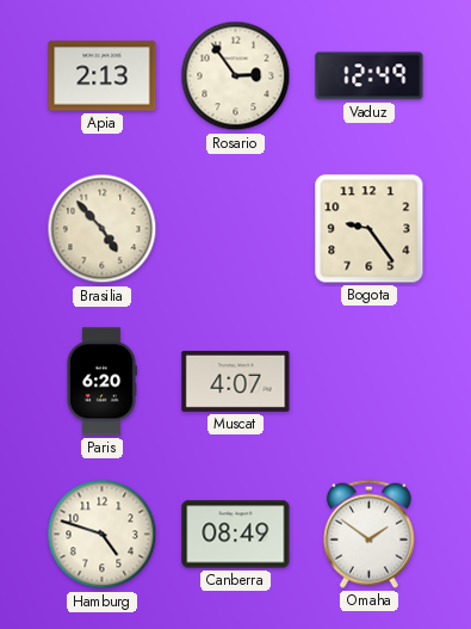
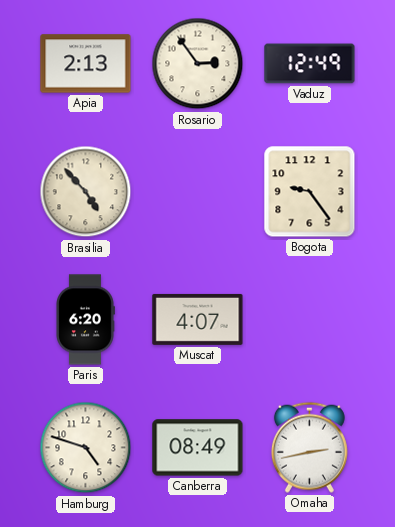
Omaha: 1:51 -> 2:43 (309, 447)
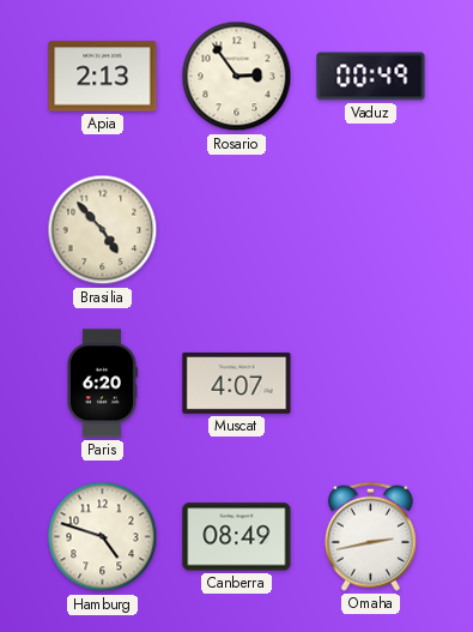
Vaduz: 12:49 -> 00:49 (371, 77)
Bogota: 9:24 -> none (310, 192)
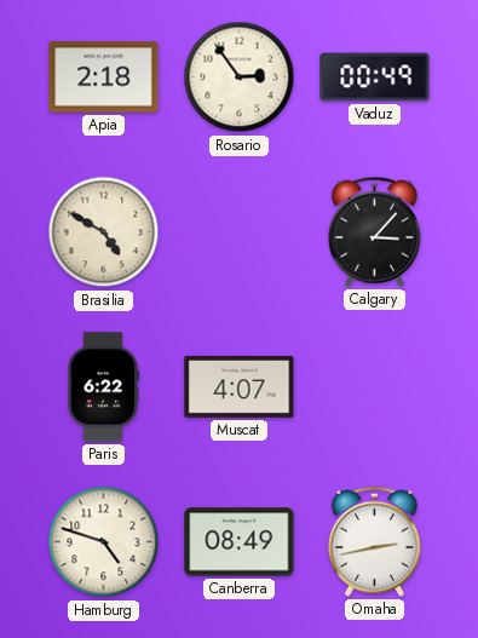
Apia: 2:13 -> 2:18 (104, 77)
Brasilia: 4:53 -> 4:50 (104, 232)
Calgary: none -> 3:07 (374, 231)
Paris: 6:20 -> 6:22 (104, 387)
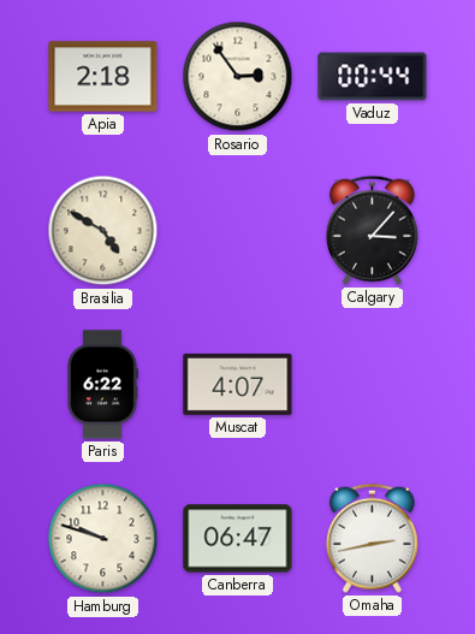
Vaduz: 00:49 -> 00:44 (373, 77)
Hamburg: 4:48 -> 9:48 (103, 539)
Canberra: 08:49 -> 06:47 (238, 539)
